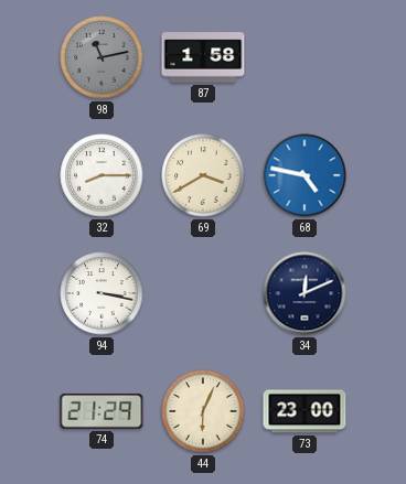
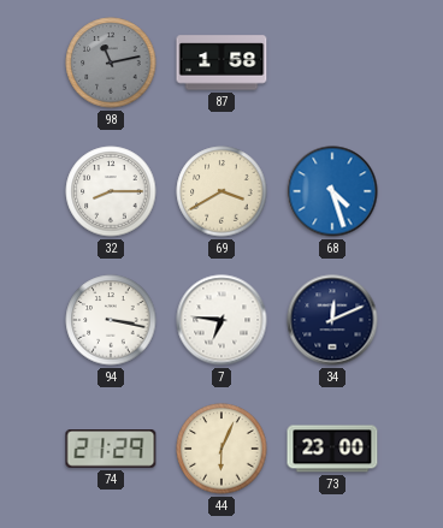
68: 4:47 -> 4:27 (332, 191)
7: none -> 6:46 (221, 320)
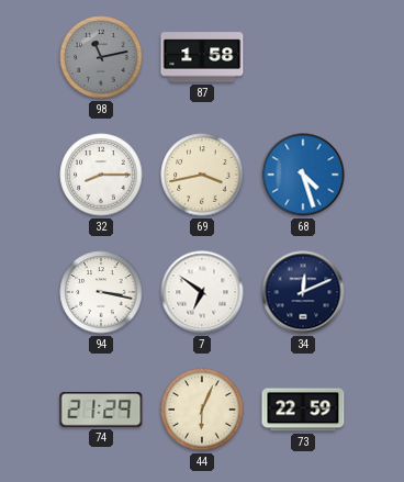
69: 3:40 -> 3:43 (202, 175)
7: 6:46 -> 6:51 (202, 292)
73: 23:00 -> 22:59 (303, 410)
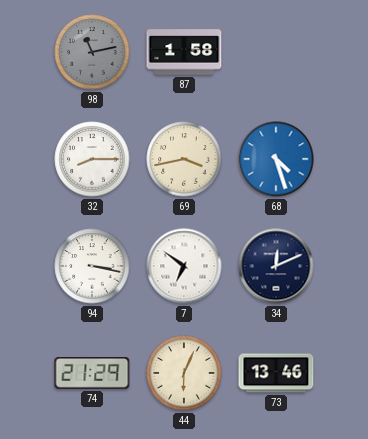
73: 22:59 -> 13:46 (276, 373)
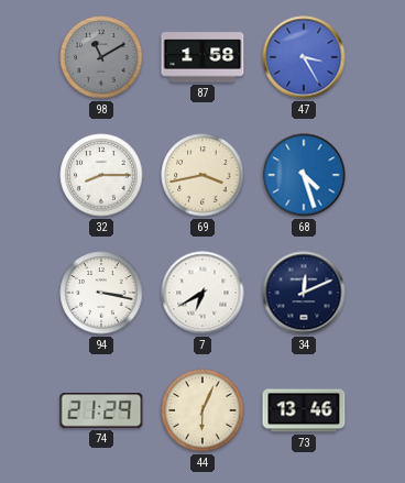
98: 11:13 -> 11:10 (101, 57)
47: none -> 3:25 (304, 57)
7: 6:51 -> 6:40 (202, 293)
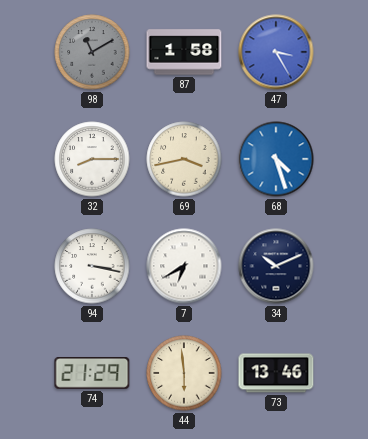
34: 12:11 -> 10:11 (276, 266)
44: 6:04 -> 5:59 (184, 373)
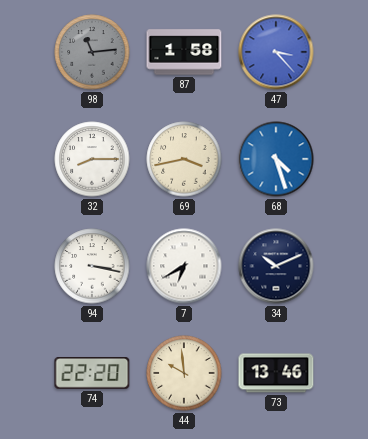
98: 11:10 -> 11:14 (92, 52)
47: 3:25 -> 3:23 (276, 52)
74: 21:29 -> 22:20 (92, 374)
44: 5:59 -> 9:59 (184, 373)
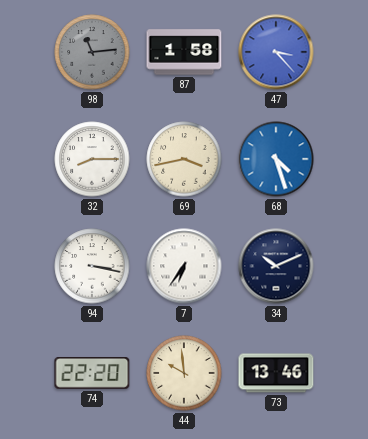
7: 6:40 -> 6:36 (184, 266)
